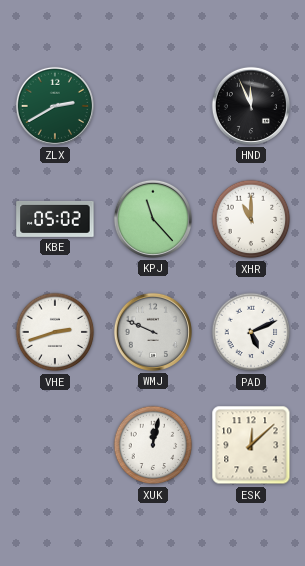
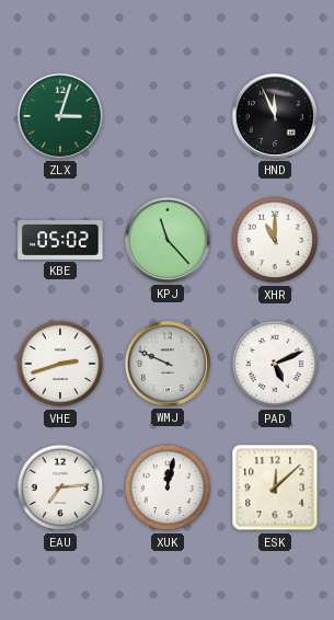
ZLX: 2:40 -> 3:03 (60, 116)
EAU: none -> 7:14 (60, 487)
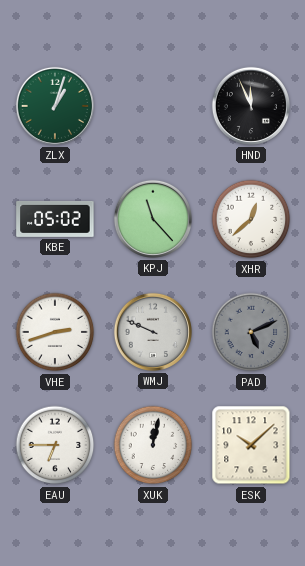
ZLX: 3:03 -> 1:03 (55, 106)
XHR: 11:00 -> 12:38 (251, 219)
PAD dial: white -> grey (251, 332)
EAU: 7:14 -> 6:45 (55, 445)
ESK: 12:08 -> 10:08 (251, 445)
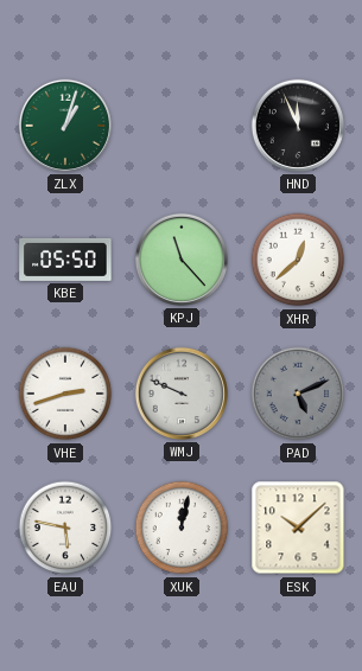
KBE: 05:02 -> 05:50 (65, 260)
EAU: 6:45 -> 5:47 (65, 528)
